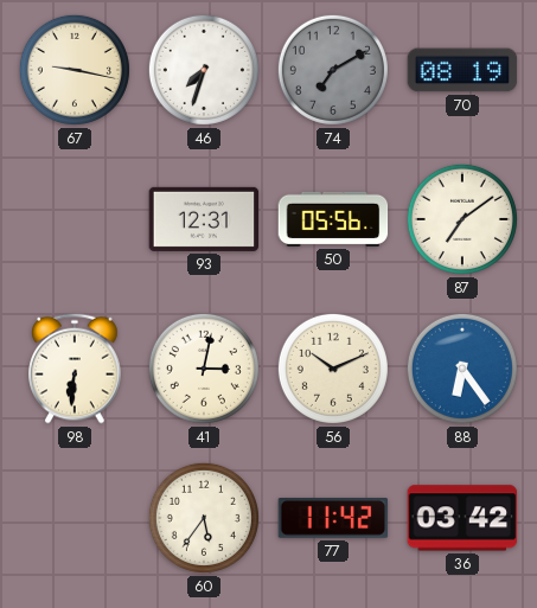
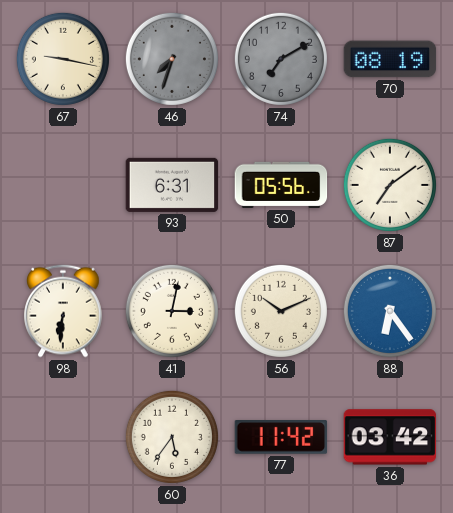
46 dial: white -> grey (172, 59)
93: 12:31 -> 6:31 (172, 185)
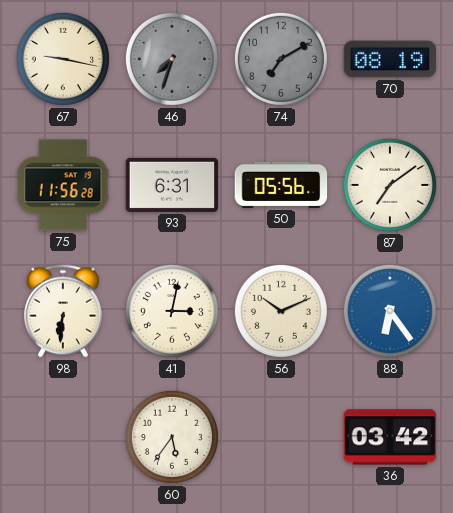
75: none -> 11:56 (64, 185)
77: 11:42 -> none (281, 438)
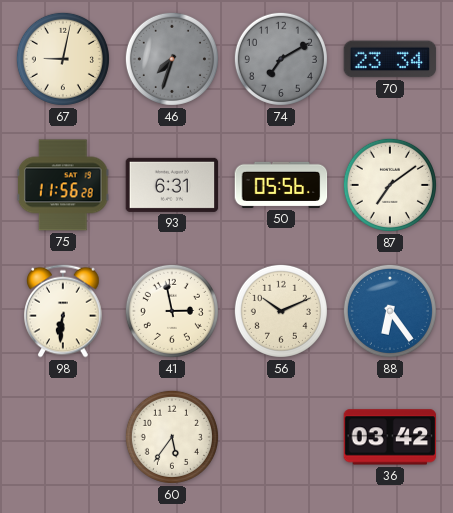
67: 9:17 -> 9:02 (63, 59)
70: 08:19 -> 23:34 (390, 59)
41: 3:02 -> 2:58 (172, 311)
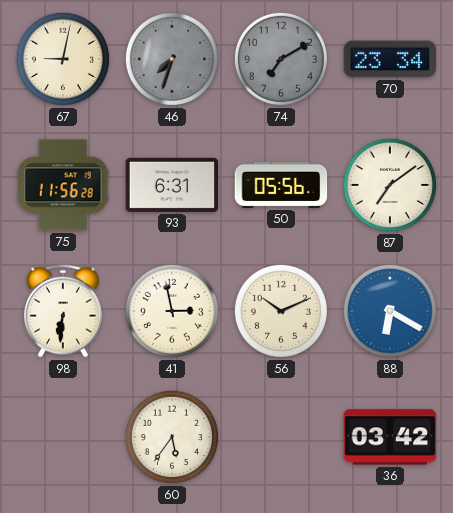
88: 6:24 -> 6:20 (390, 311)
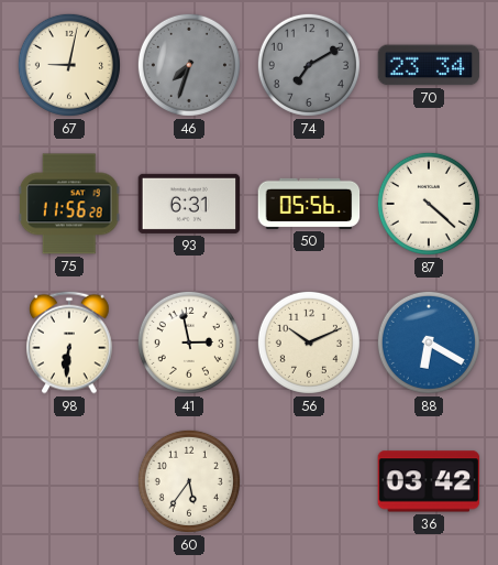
87: 7:09 -> 4:22 (429, 204)
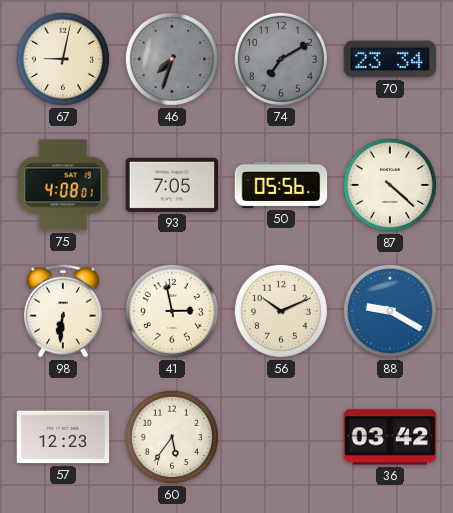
75: 11:56 -> 4:08 (64, 185)
93: 6:31 -> 7:05 (172, 185)
88: 6:20 -> 9:20 (390, 311)
57: none -> 12:23 (63, 437)
